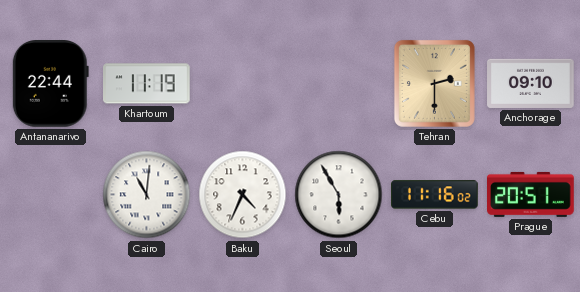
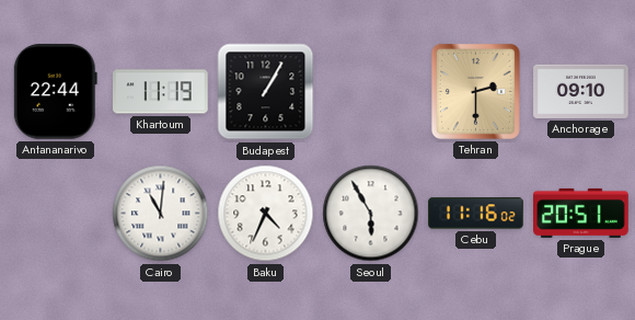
Budapest: none -> 1:05 (266, 92)
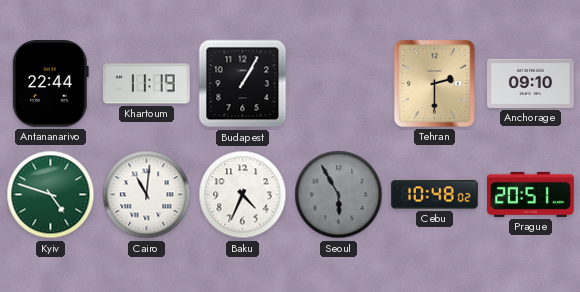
Kyiv: none -> 4:48 (51, 195)
Seoul dial: white -> grey (339, 195)
Cebu: 11:16 -> 10:48 (435, 195)
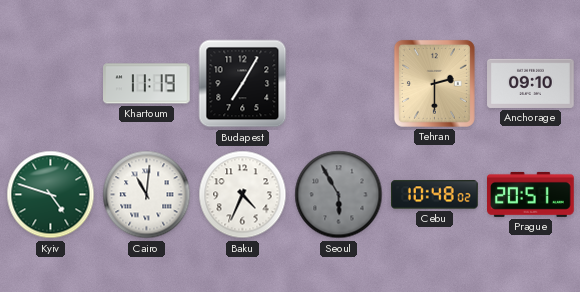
Antananarivo: 22:44 -> none (50, 84)
Budapest: 1:05 -> 7:05 (243, 84)
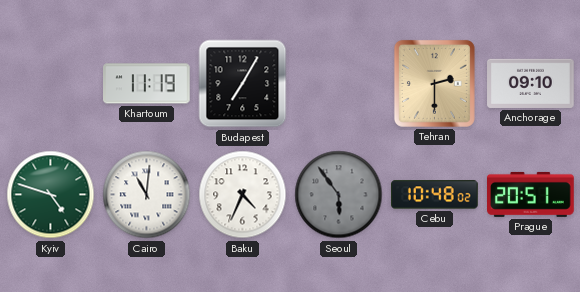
Seoul: 5:55 -> 5:54 (339, 195)
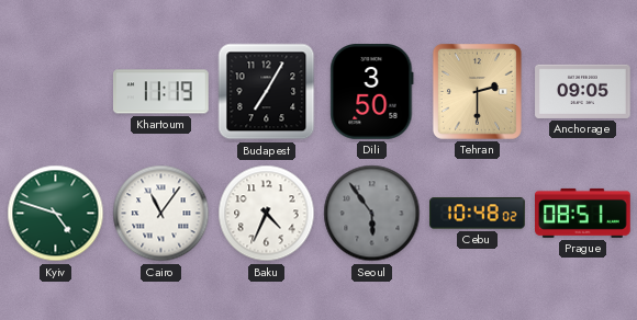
Dili: none -> 3:50 (372, 92)
Anchorage: 09:10 -> 09:05 (583, 91)
Cairo: 11:01 -> 11:06 (161, 214)
Prague: 20:51 -> 08:51 (583, 213)
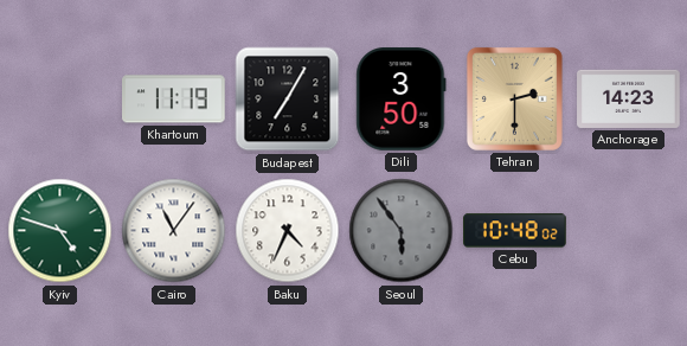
Anchorage: 09:05 -> 14:23 (629, 98)
Prague: 08:51 -> none (583, 213)
